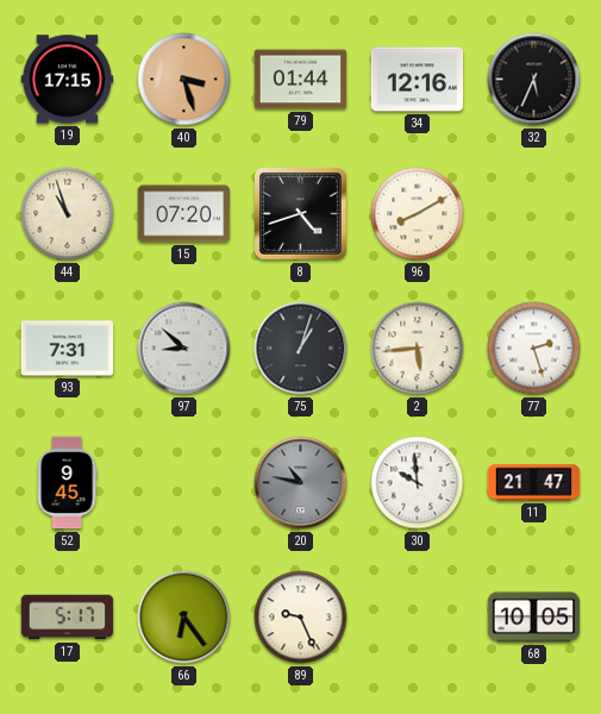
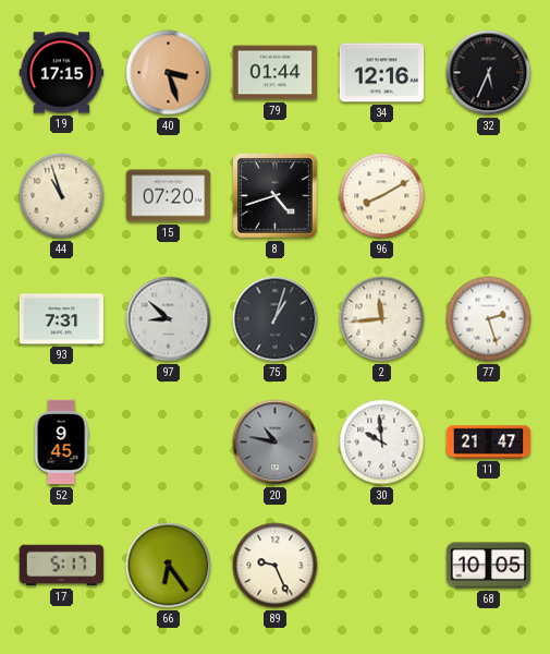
2: 5:44 -> 11:44 (382, 319)
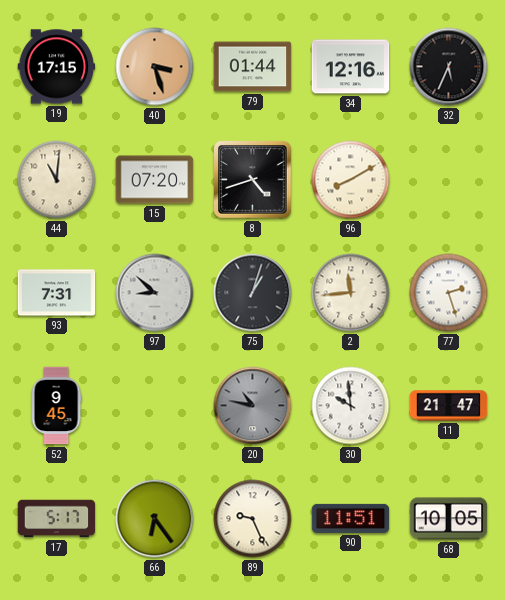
44: 10:57 -> 11:01 (57, 180)
90: none -> 11:51 (351, 518)
